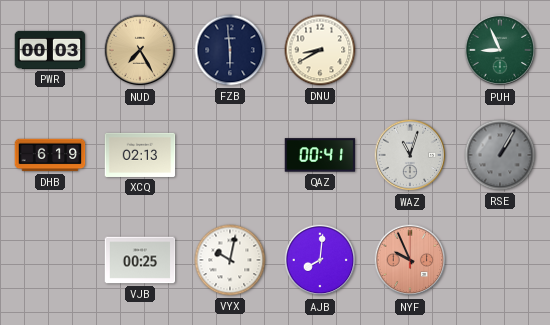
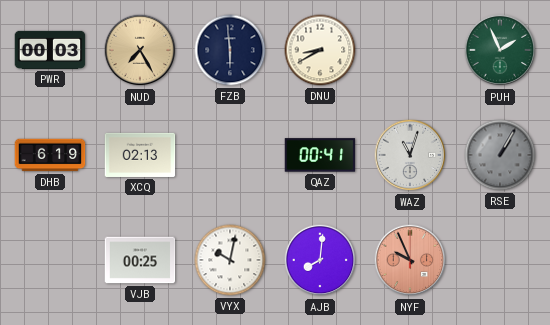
PUH: 8:56 -> 1:56 (500, 50)
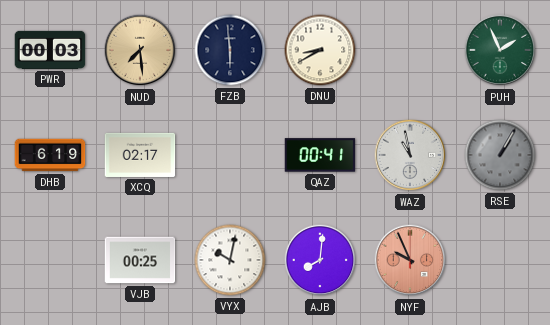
NUD: 7:25 -> 7:29 (140, 50)
XCQ: 02:13 -> 02:17 (140, 155)
WAZ: 11:03 -> 10:58 (410, 155)
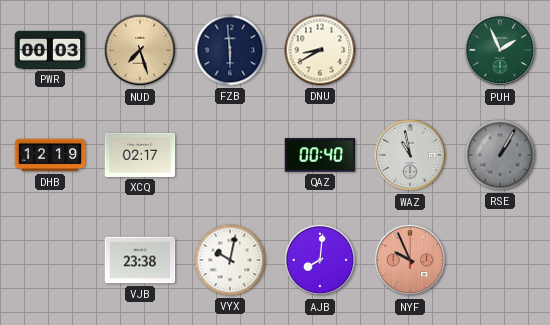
NUD: 7:29 -> 7:27 (140, 50)
DHB: 6:19 -> 12:19 (50, 155)
QAZ: 00:41 -> 00:40 (320, 155)
VJB: 00:25 -> 23:38 (140, 260)
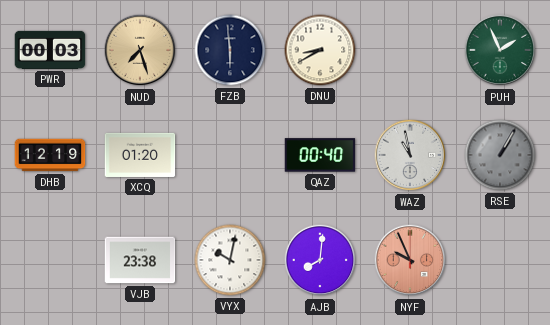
XCQ: 02:17 -> 01:20 (140, 155)
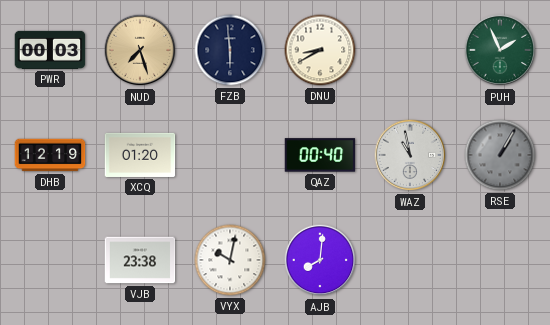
NYF: 9:56 -> none (410, 260)
